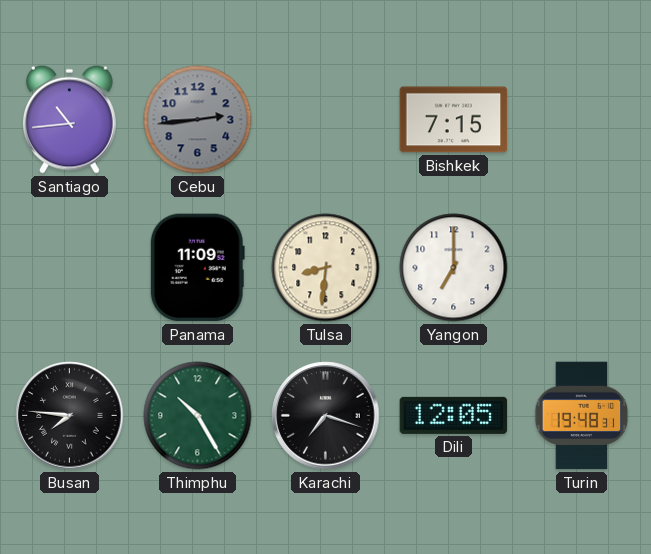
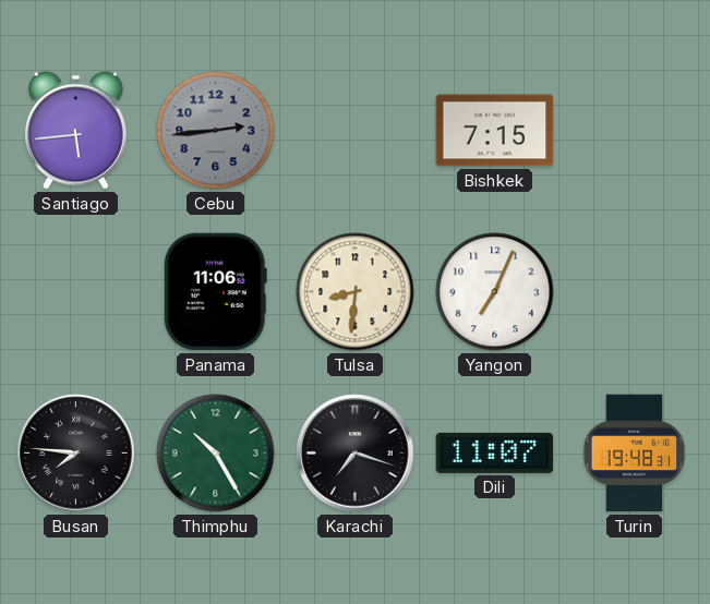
Santiago: 10:44 -> 5:44 (75, 130)
Panama: 11:09 -> 11:06 (215, 292)
Yangon: 7:00 -> 7:04 (495, 292)
Dili: 12:05 -> 11:07 (495, 452)
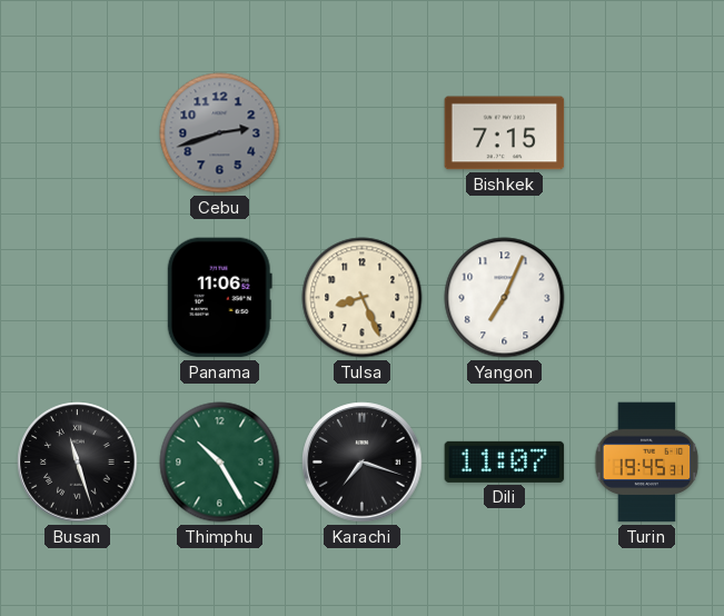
Santiago: 5:44 -> none (75, 130)
Cebu: 2:44 -> 2:42 (220, 133)
Tulsa: 8:31 -> 8:26 (363, 298)
Busan: 7:46 -> 11:27 (78, 463)
Turin: 19:48 -> 19:45 (647, 463)
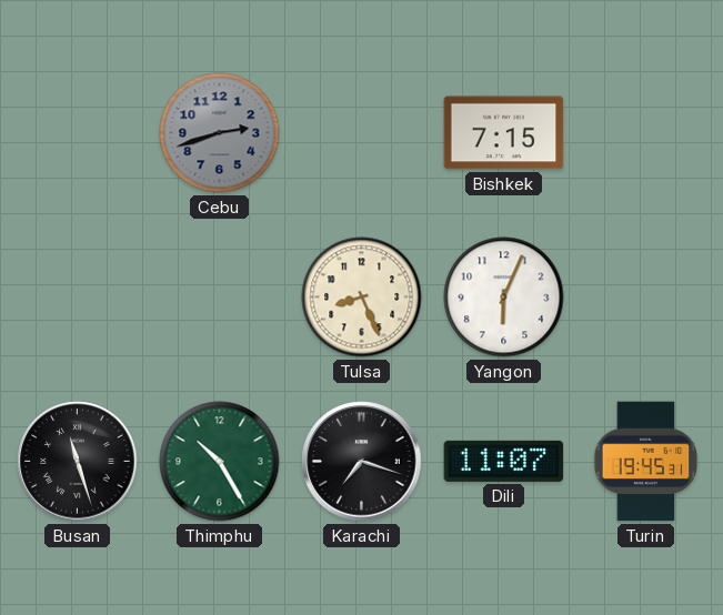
Panama: 11:06 -> none (219, 298)
Yangon: 7:04 -> 6:04 (504, 298)
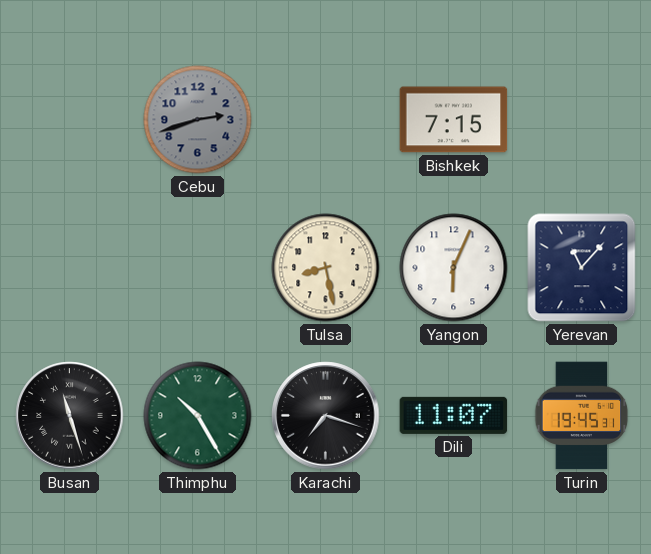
Tulsa: 8:26 -> 8:28 (326, 268)
Yerevan: none -> 11:07 (582, 268)
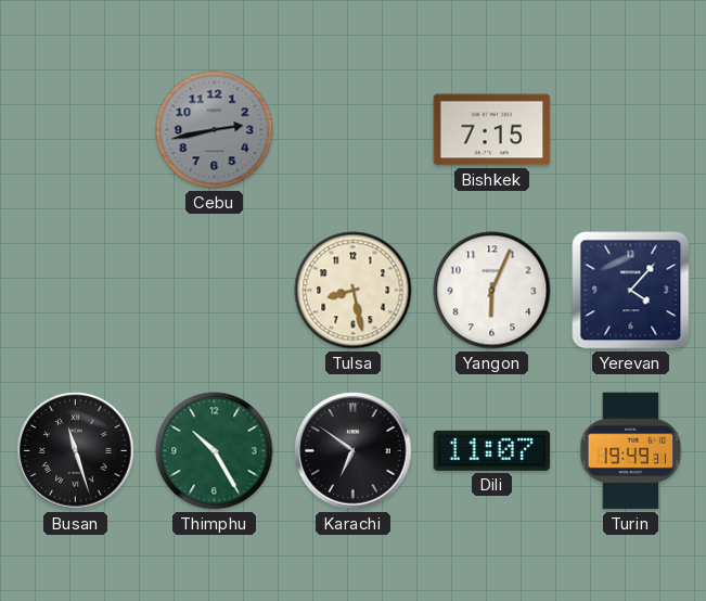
Cebu: 2:42 -> 2:43 (215, 130)
Yerevan: 11:07 -> 4:07 (631, 291)
Karachi: 7:18 -> 6:51 (354, 451)
Turin: 19:45 -> 19:49 (631, 451)
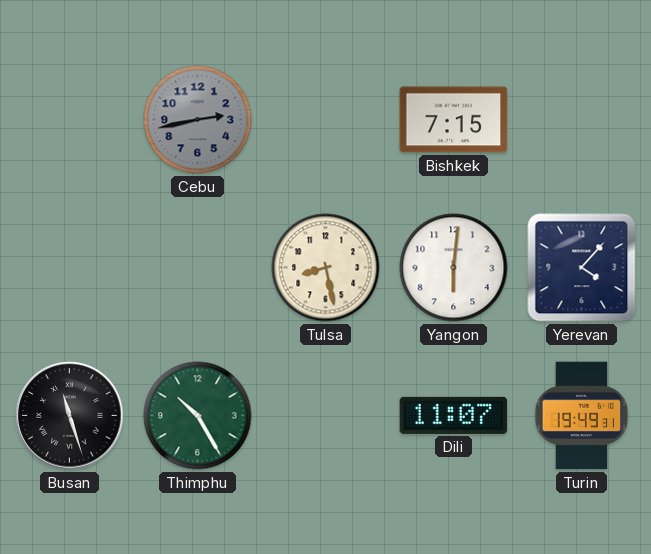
Yangon: 6:04 -> 6:01 (454, 268)
Karachi: 6:51 -> none (354, 451)
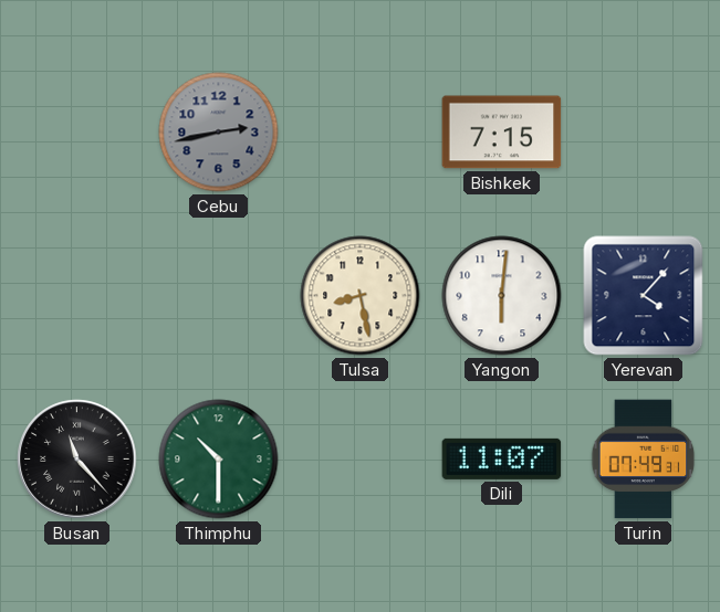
Busan: 11:27 -> 11:23 (77, 460)
Thimphu: 10:25 -> 10:30 (219, 460)
Turin: 19:49 -> 07:49 (644, 460)
